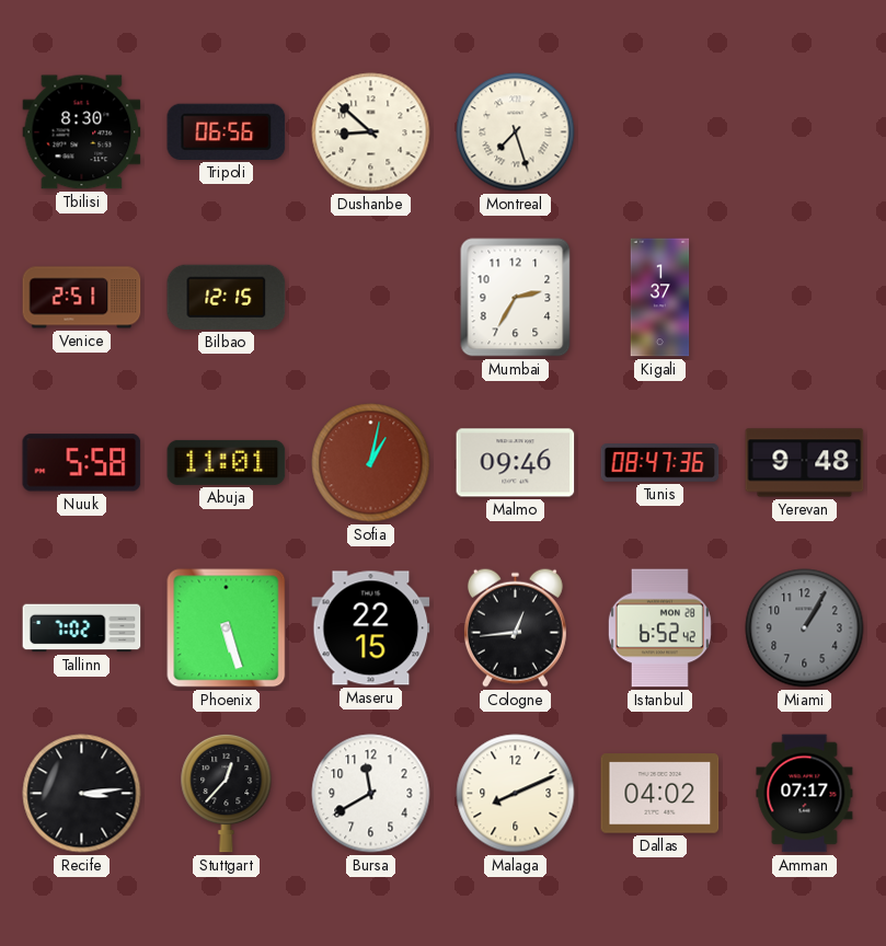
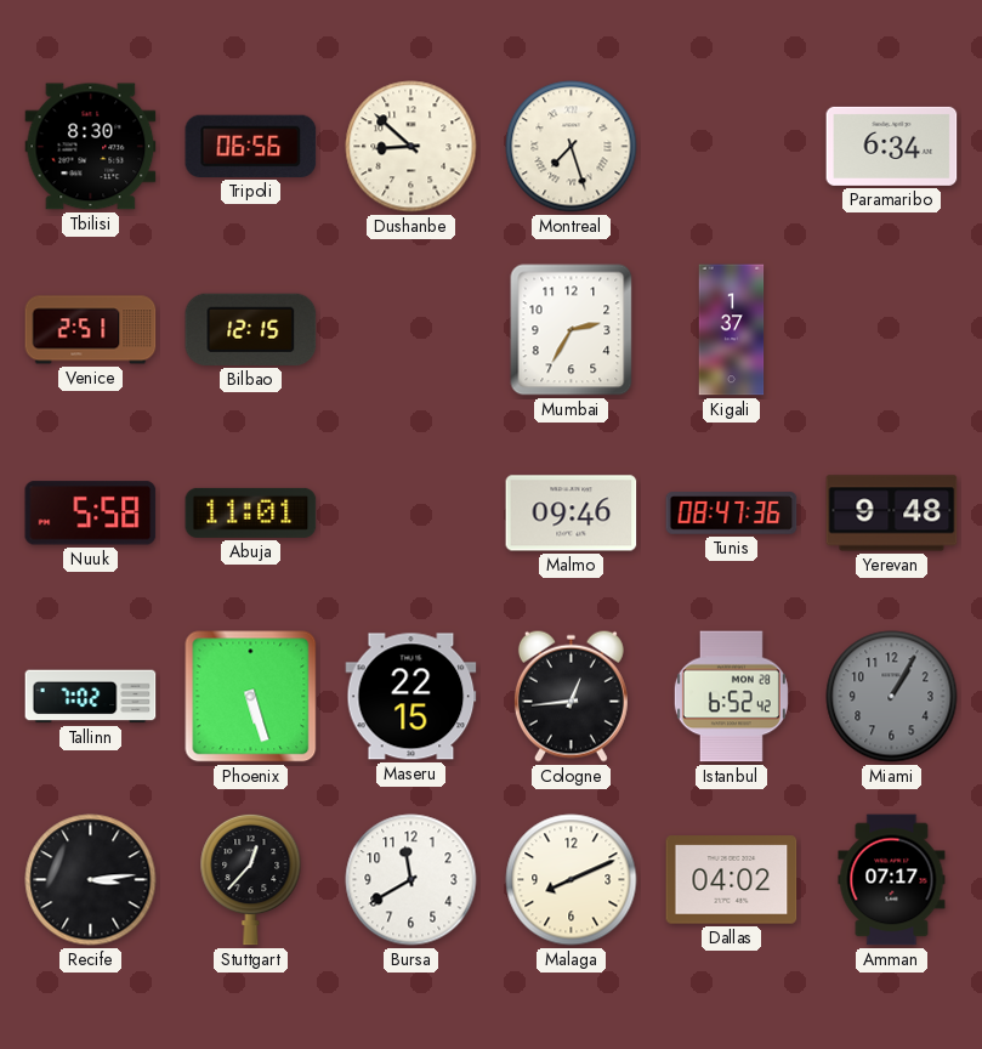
Paramaribo: none -> 6:34 (892, 146)
Sofia: 1:02 -> none (371, 463)
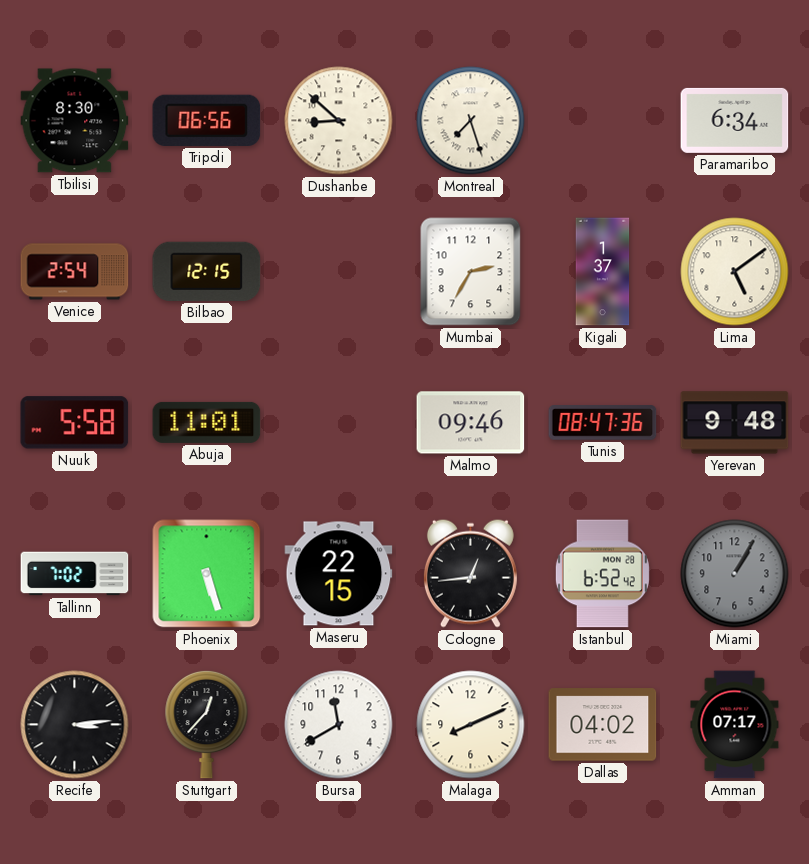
Venice: 2:51 -> 2:54 (75, 272)
Lima: none -> 5:09 (735, 272)
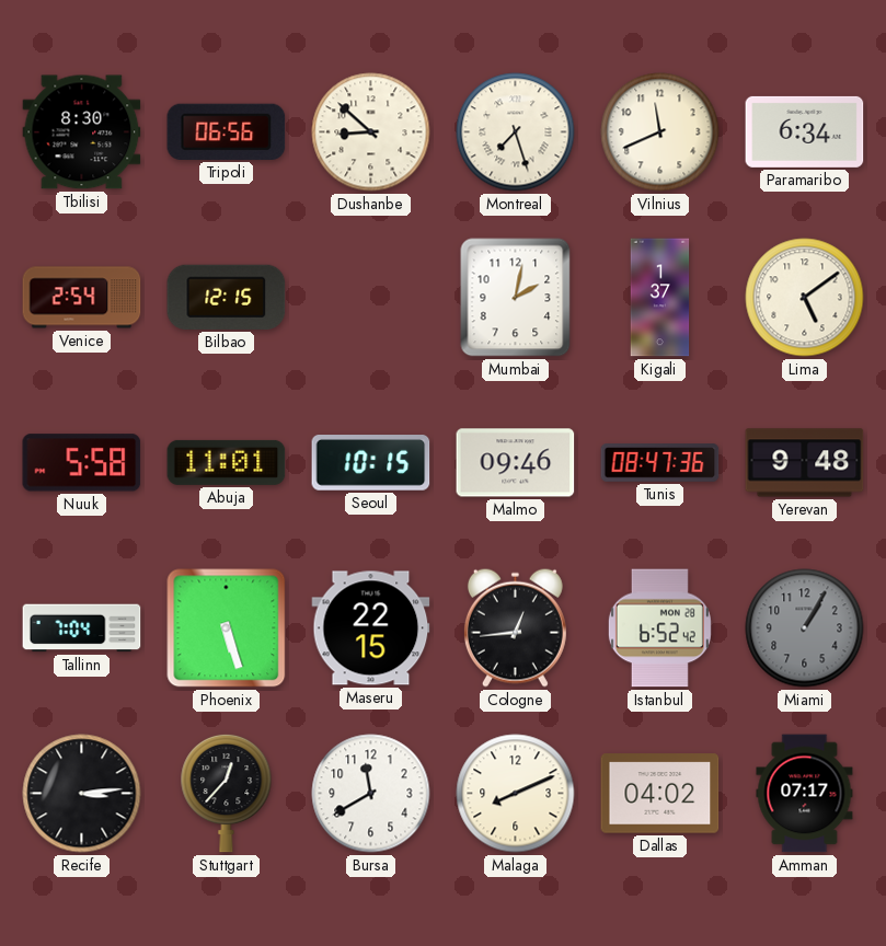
Vilnius: none -> 11:41 (660, 132)
Mumbai: 2:35 -> 2:02 (516, 298)
Seoul: none -> 10:15 (371, 463)
Tallinn: 7:02 -> 7:04 (82, 628)
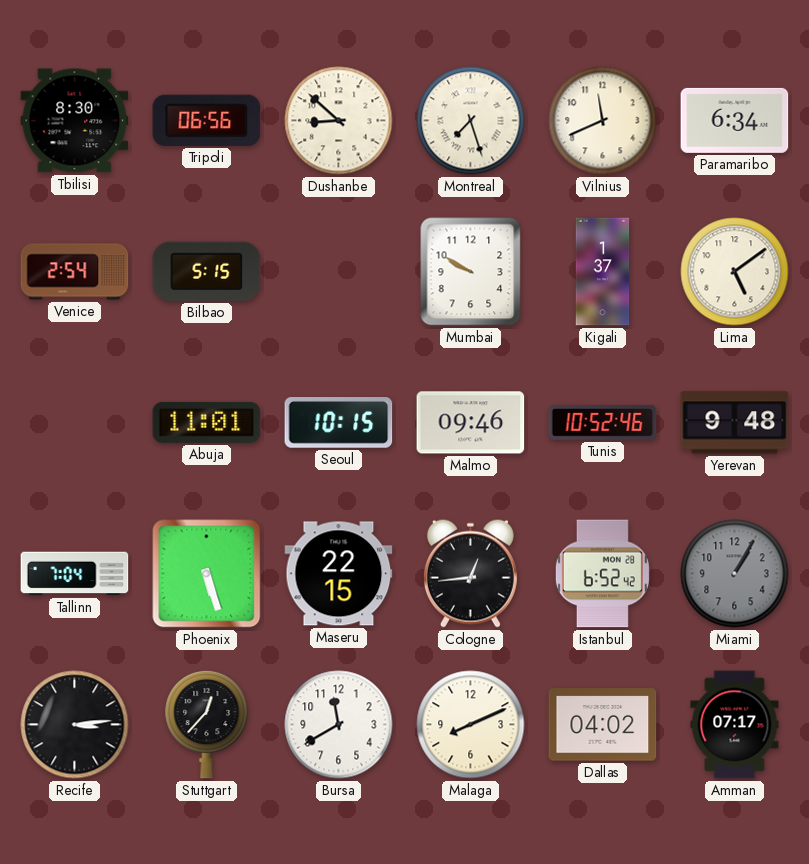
Bilbao: 12:15 -> 5:15 (207, 271)
Mumbai: 2:02 -> 9:50 (471, 272)
Nuuk: 5:58 -> none (82, 463)
Tunis: 08:47 -> 10:52 (603, 423)
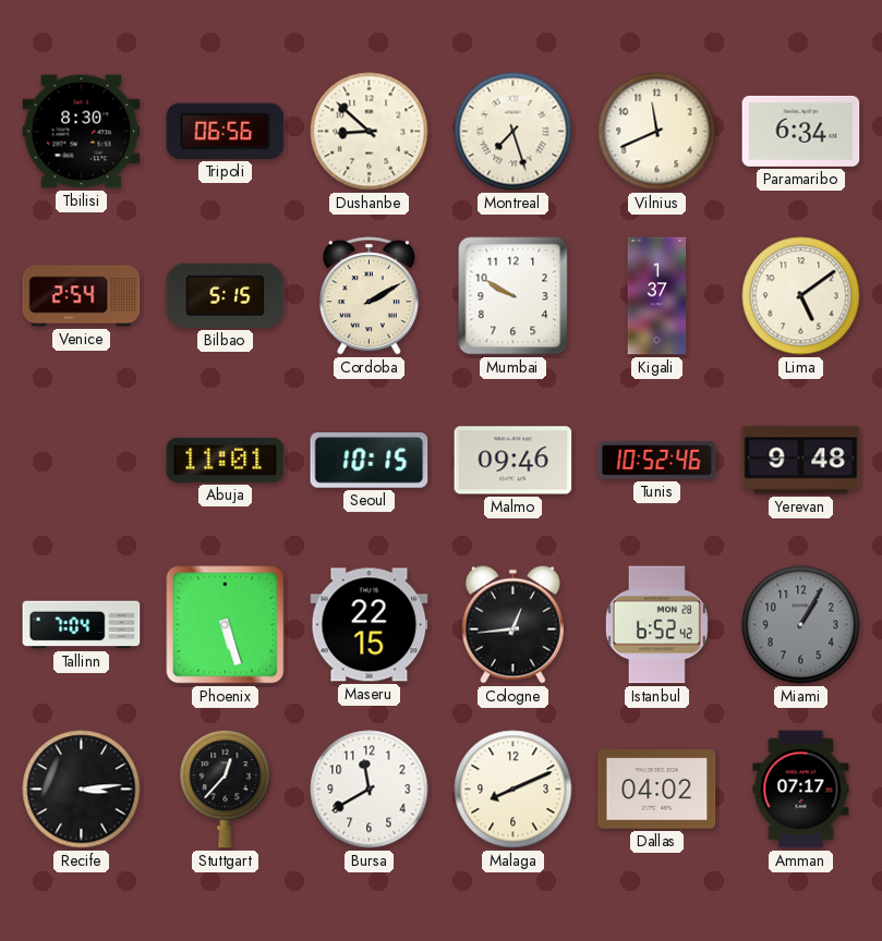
Cordoba: none -> 2:10 (368, 296)
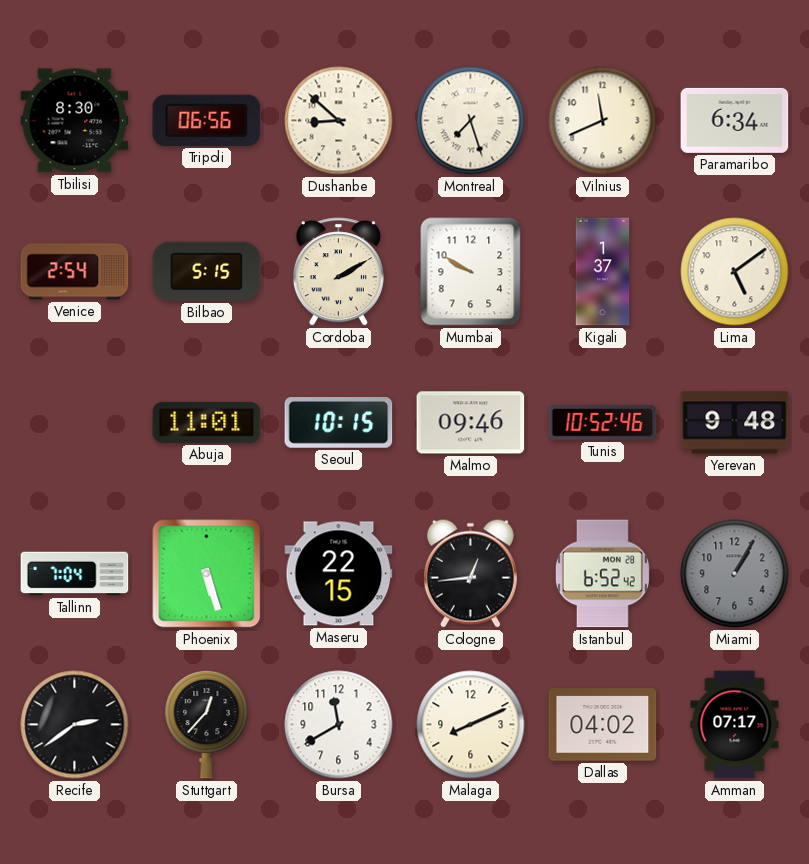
Recife: 3:14 -> 2:39 (75, 725)
